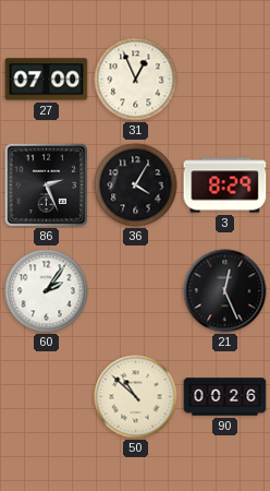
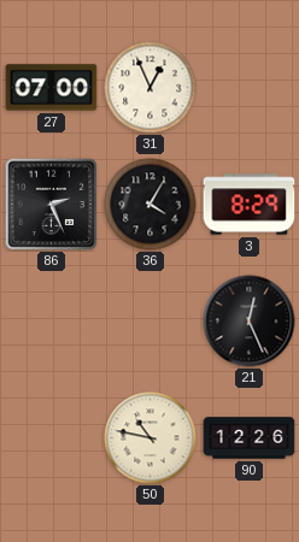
60: 2:06 -> none (47, 291)
50: 10:52 -> 10:47 (151, 438)
90: 00:26 -> 12:26 (250, 438)
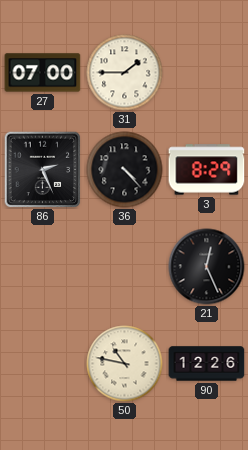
31: 12:56 -> 1:45 (125, 73)
36: 4:05 -> 4:23 (125, 170)
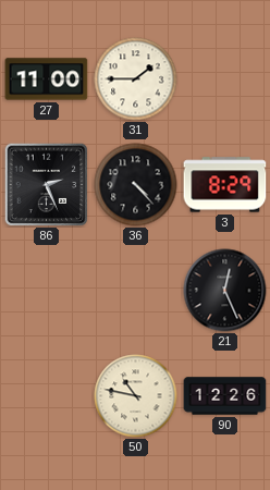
27: 07:00 -> 11:00 (47, 79)
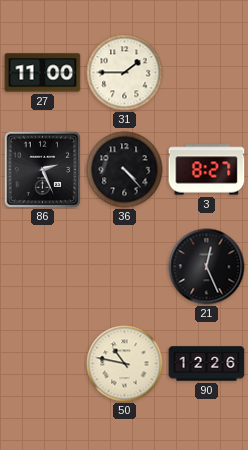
3: 8:29 -> 8:27 (207, 170)
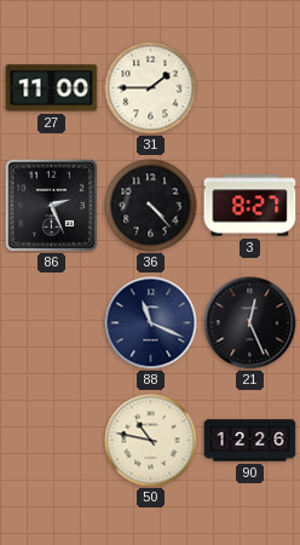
88: none -> 11:19 (151, 323)
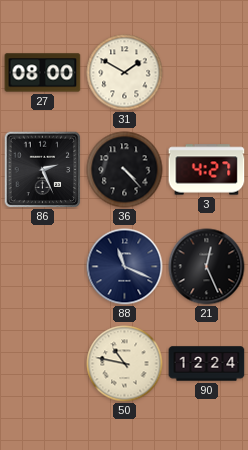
27: 11:00 -> 08:00 (43, 73)
31: 1:45 -> 1:50 (125, 73)
3: 8:27 -> 4:27 (207, 170)
90: 12:26 -> 12:24 (207, 364)
